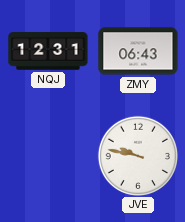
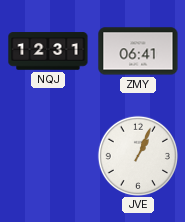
ZMY: 06:43 -> 06:41 (138, 51)
JVE: 9:47 -> 1:04 (137, 155)
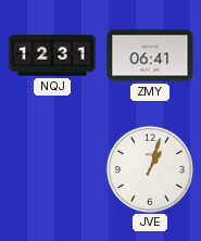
JVE: 1:04 -> 1:03 (149, 168)
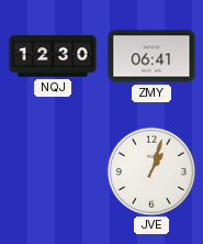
NQJ: 12:31 -> 12:30 (53, 56)
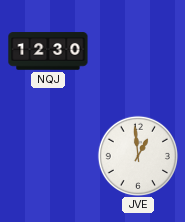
ZMY: 06:41 -> none (151, 56)
JVE: 1:03 -> 12:59 (137, 155)
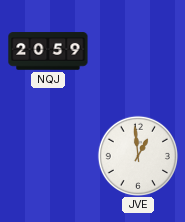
NQJ: 12:30 -> 20:59 (48, 51)
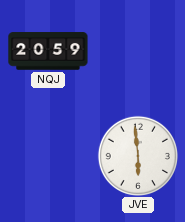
JVE: 12:59 -> 5:59 (137, 155)
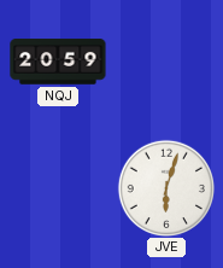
JVE: 5:59 -> 6:03 (165, 187)
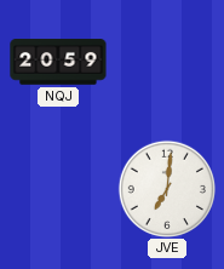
JVE: 6:03 -> 7:01 (166, 188)
